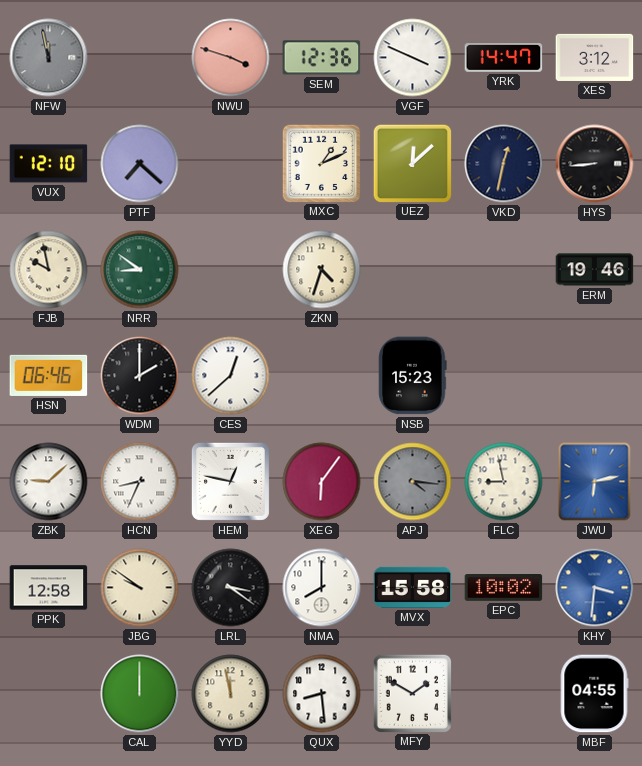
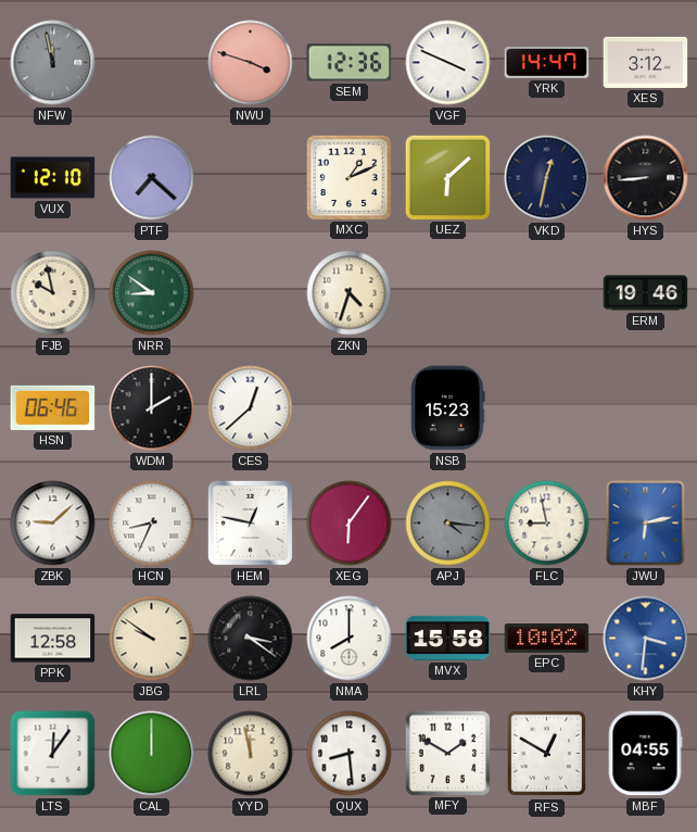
UEZ: 12:08 -> 6:08 (447, 177)
LTS: none -> 12:06 (53, 754)
RFS: none -> 12:50 (547, 754)
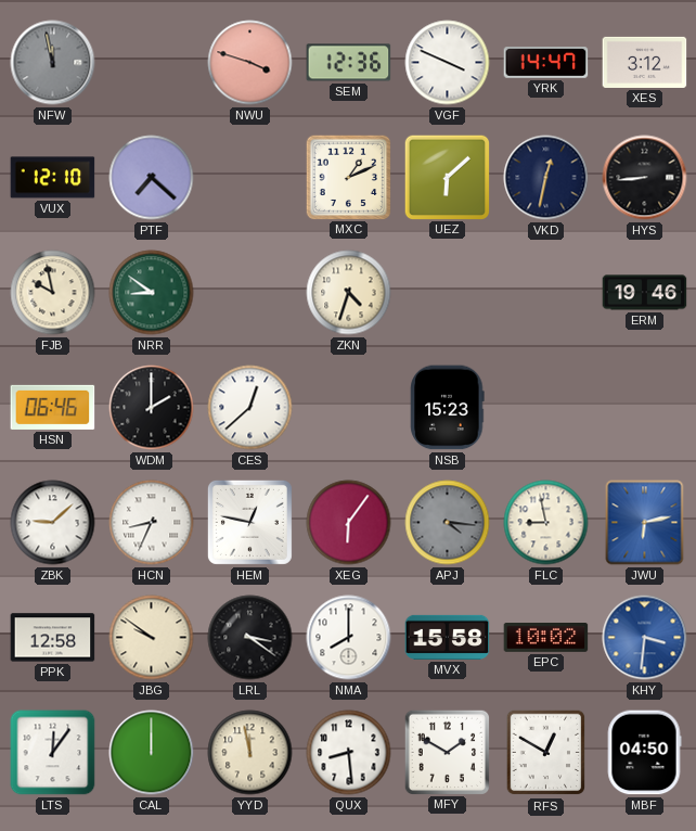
MBF: 04:55 -> 04:50 (644, 753)
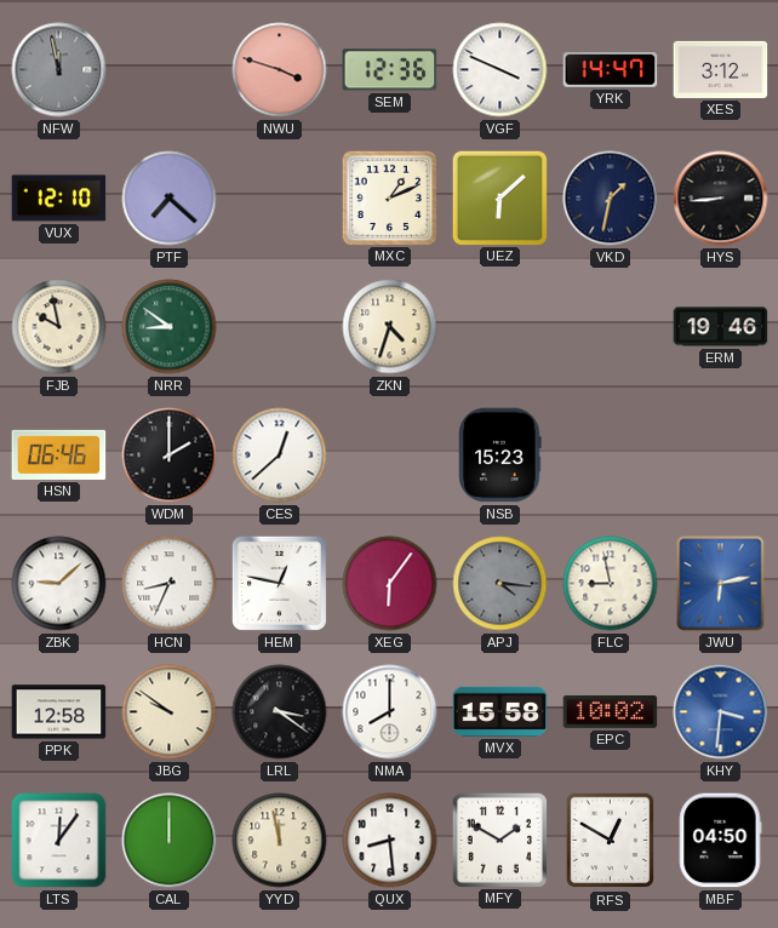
VKD: 12:32 -> 1:32 (611, 199)
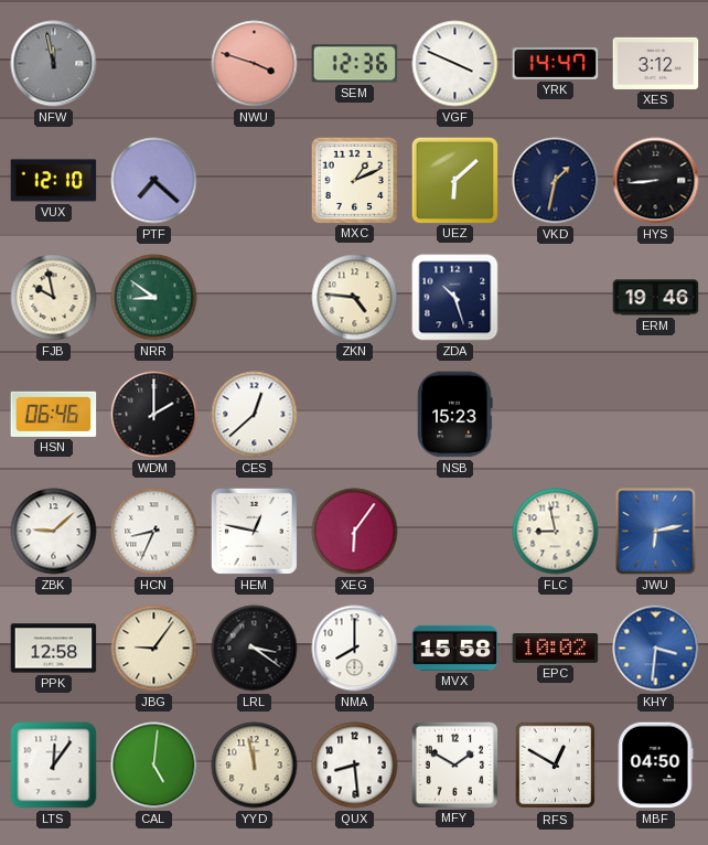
ZKN: 4:33 -> 4:46 (355, 298)
ZDA: none -> 10:27 (455, 298)
APJ: 4:16 -> none (500, 584)
JBG: 9:51 -> 9:06 (154, 649)
CAL: 12:00 -> 5:01 (154, 766)
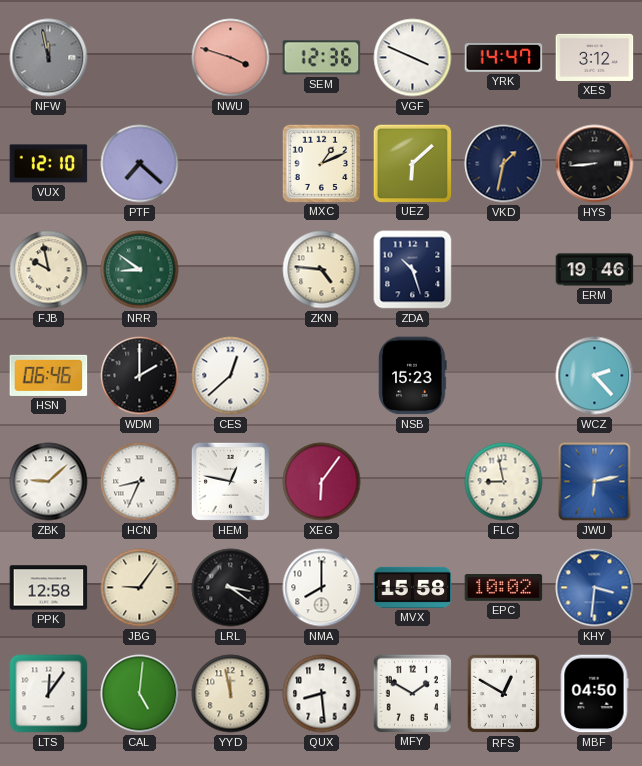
WCZ: none -> 2:23 (595, 376)
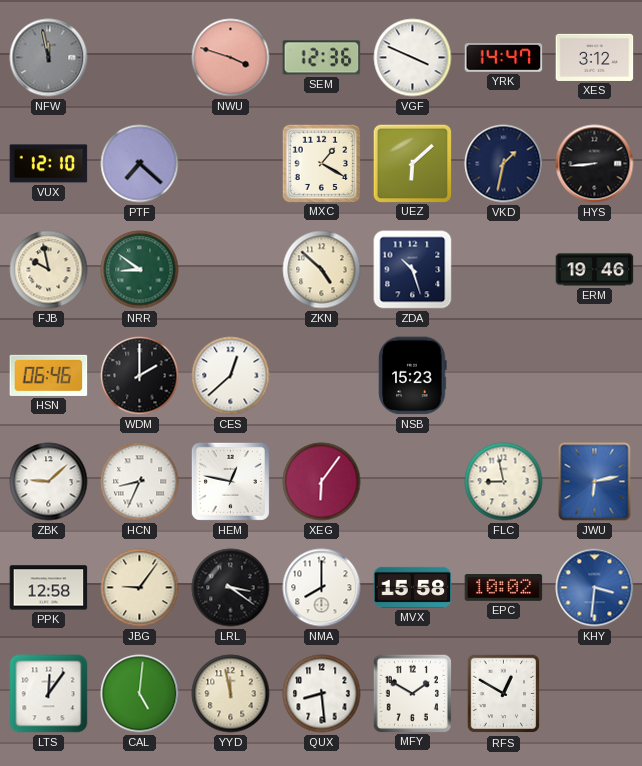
MXC: 1:11 -> 1:20 (321, 163)
ZKN: 4:46 -> 4:52 (322, 270)
WCZ: 2:23 -> none (595, 376)
MBF: 04:50 -> none (594, 694)
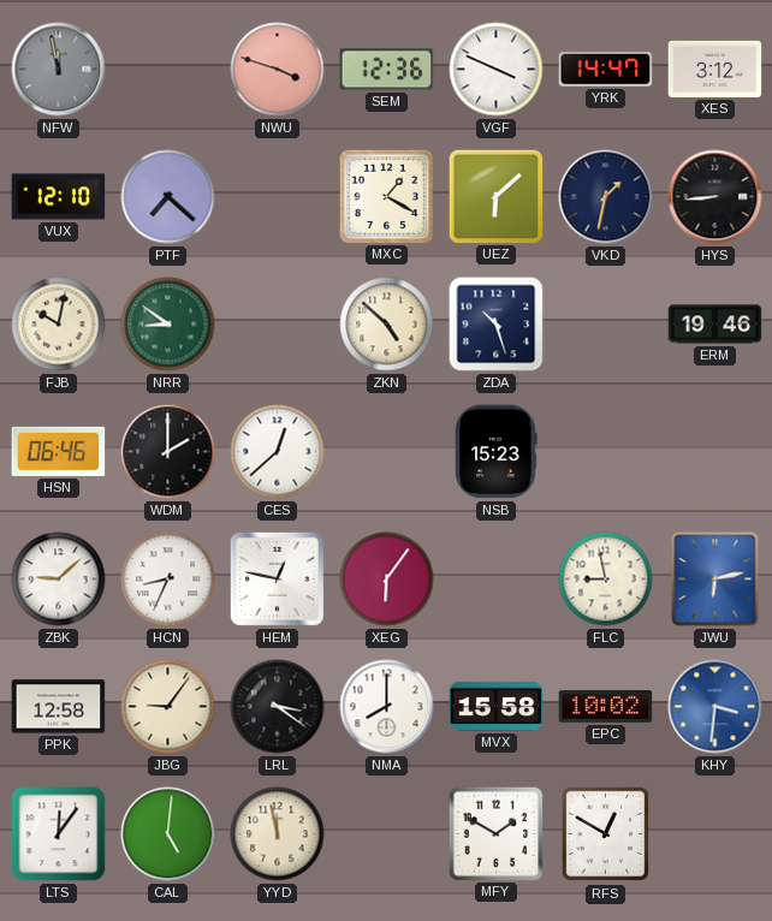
FJB: 9:58 -> 10:02 (59, 325)
QUX: 8:29 -> none (322, 694)
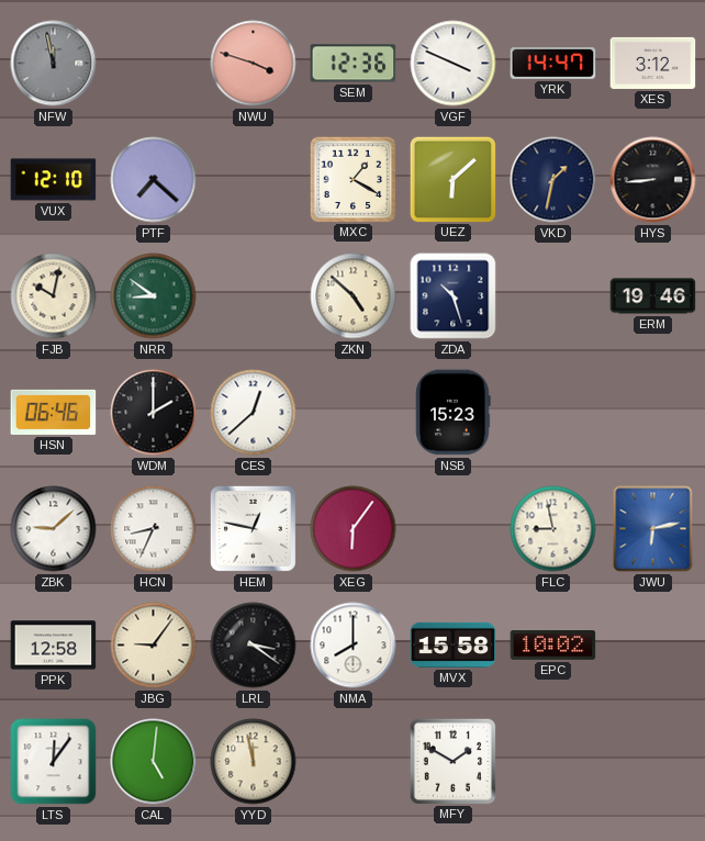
KHY: 3:31 -> none (715, 707)
RFS: 12:50 -> none (606, 834)
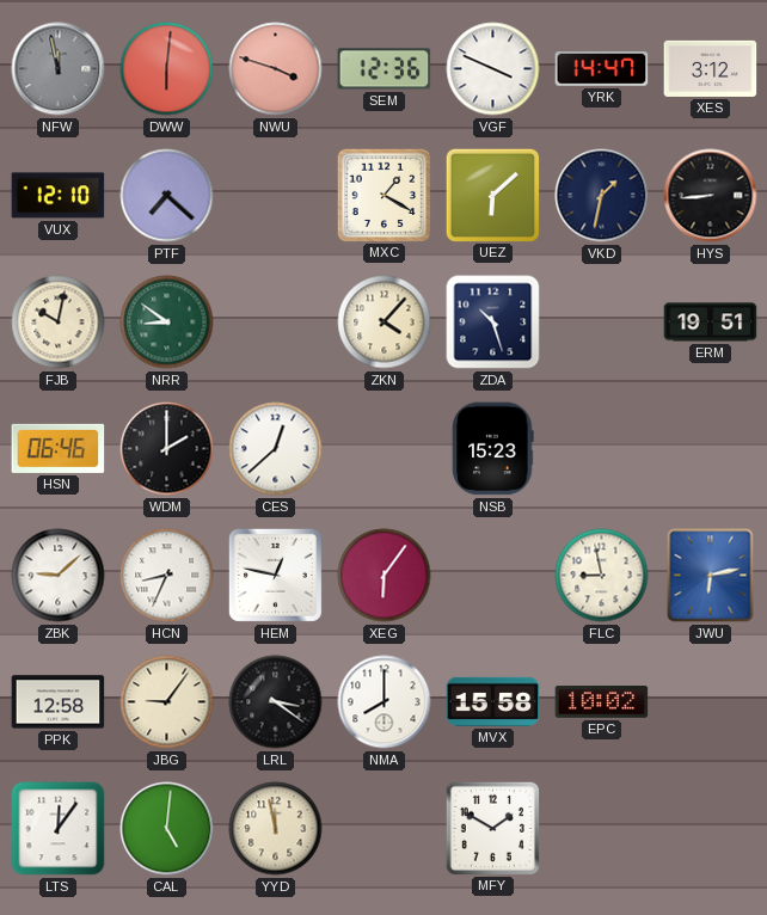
DWW: none -> 6:01 (167, 69)
ZKN: 4:52 -> 4:07 (385, 323)
ERM: 19:46 -> 19:51 (711, 323)
